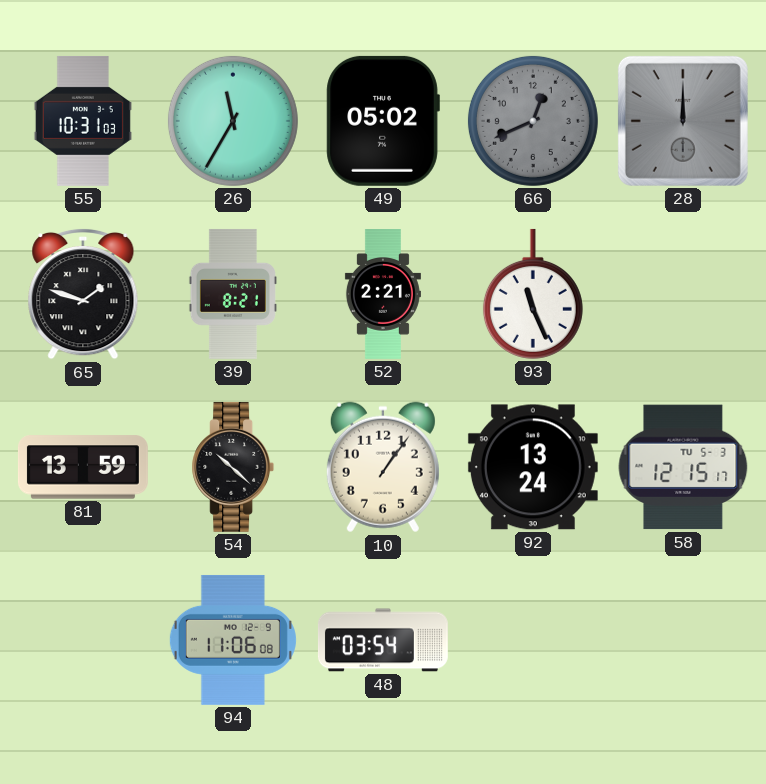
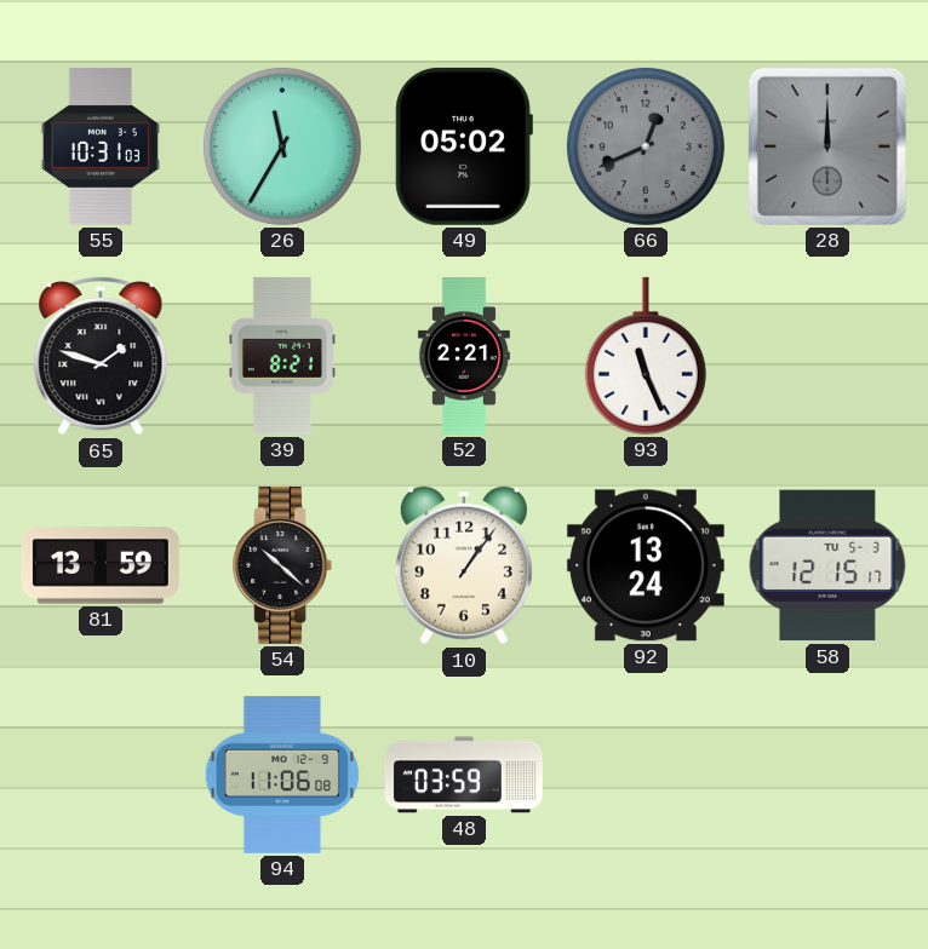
48: 03:54 -> 03:59 (464, 775)
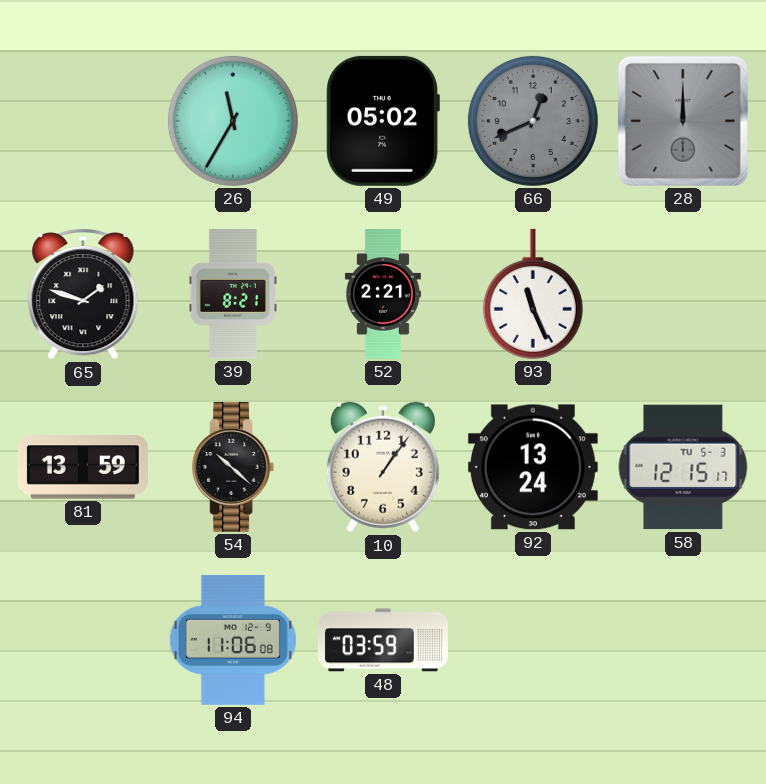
55: 10:31 -> none (101, 146)
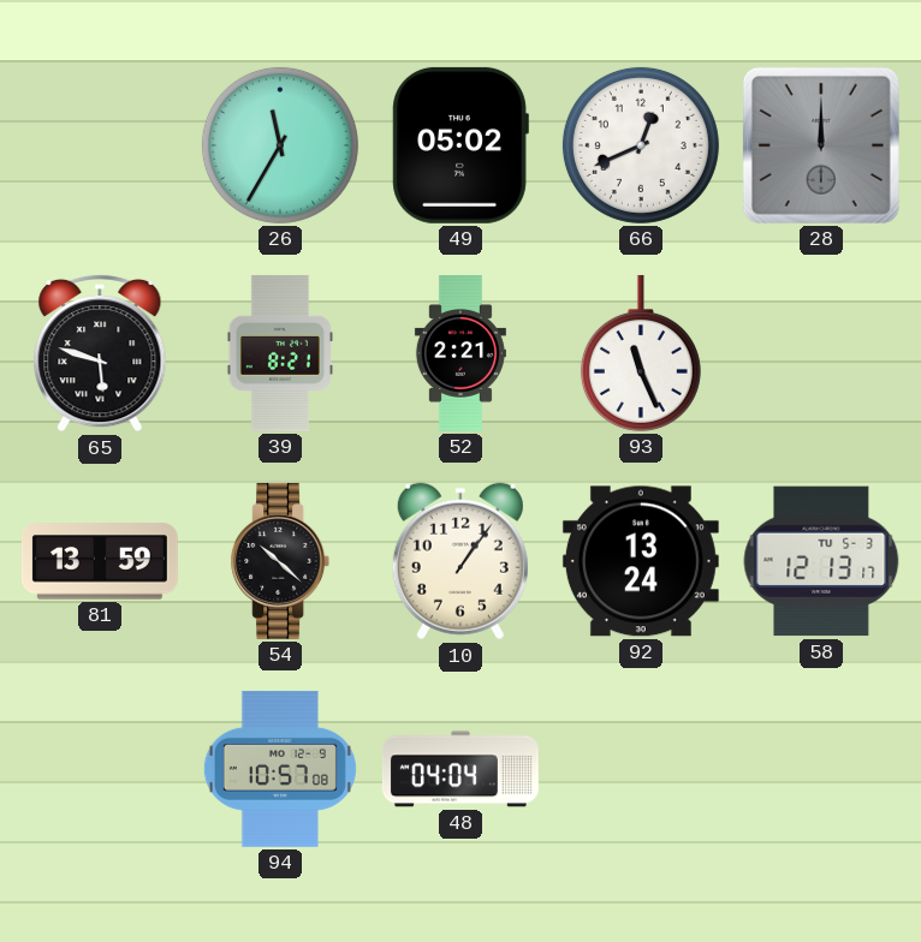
66 dial: grey -> white (641, 145)
65: 1:48 -> 5:48 (100, 353)
58: 12:15 -> 12:13 (821, 561)
94: 11:06 -> 10:57 (280, 769)
48: 03:59 -> 04:04 (460, 769)
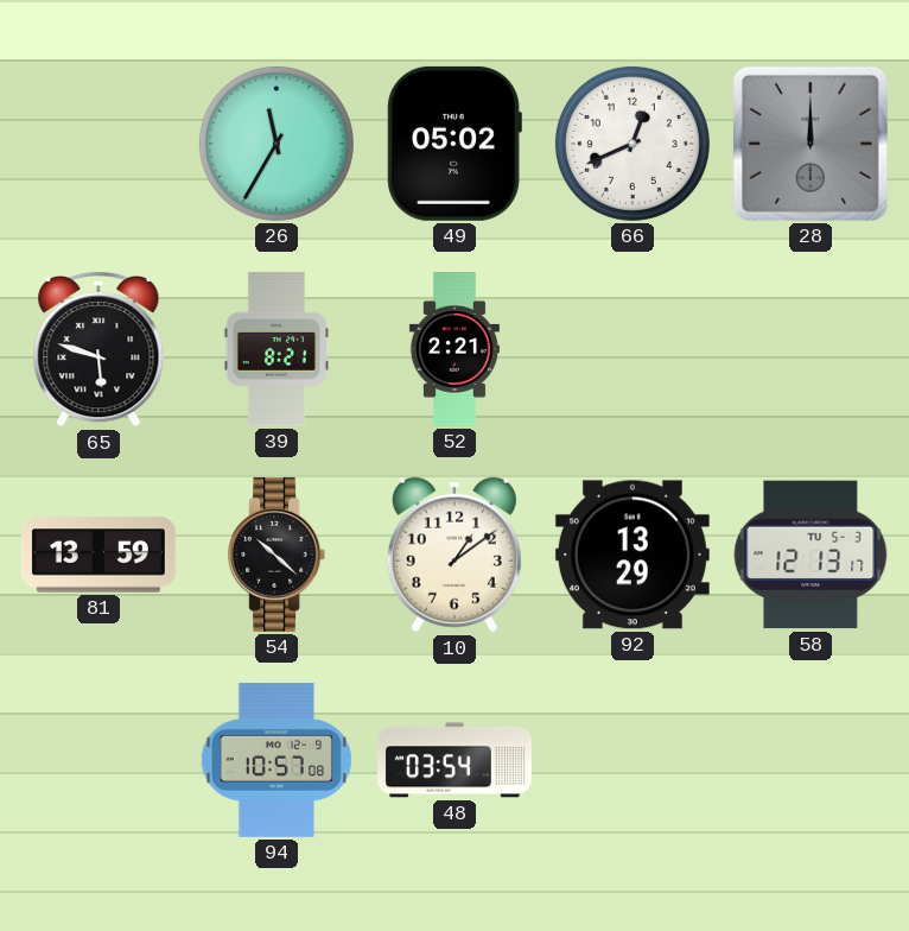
93: 11:26 -> none (641, 353)
10: 1:06 -> 1:09 (454, 555)
92: 13:24 -> 13:29 (633, 555)
48: 04:04 -> 03:54 (454, 760)
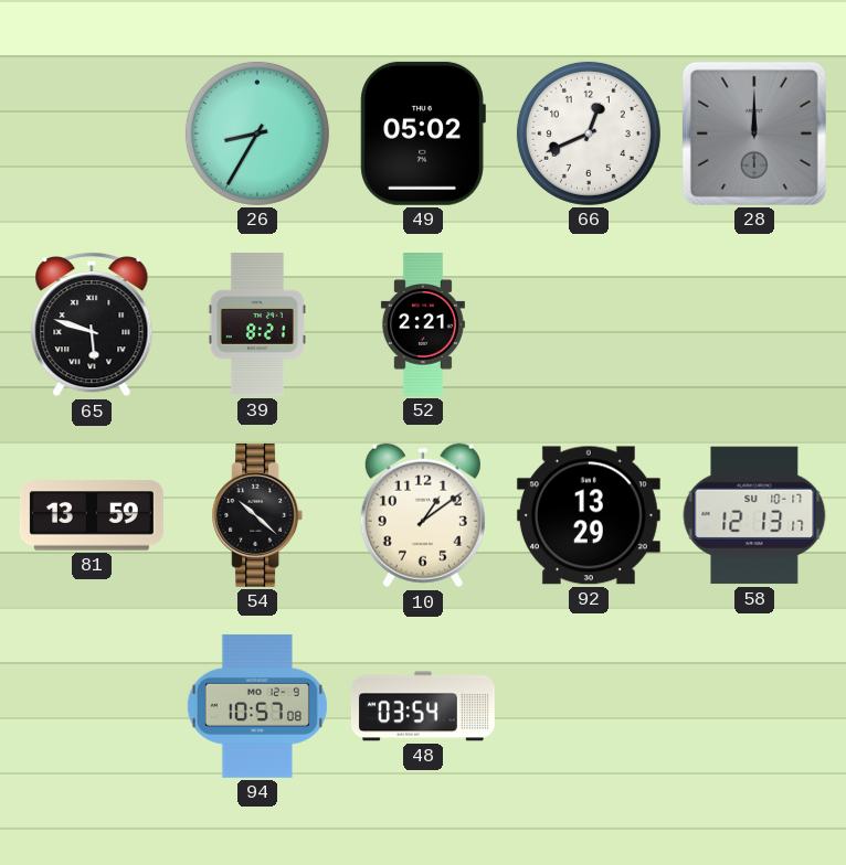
26: 11:35 -> 8:35 (257, 134)
58 date: TU 5-3 -> SU 10-17 (754, 515)
